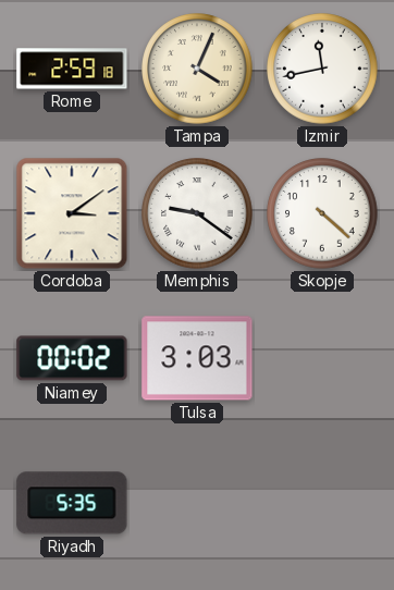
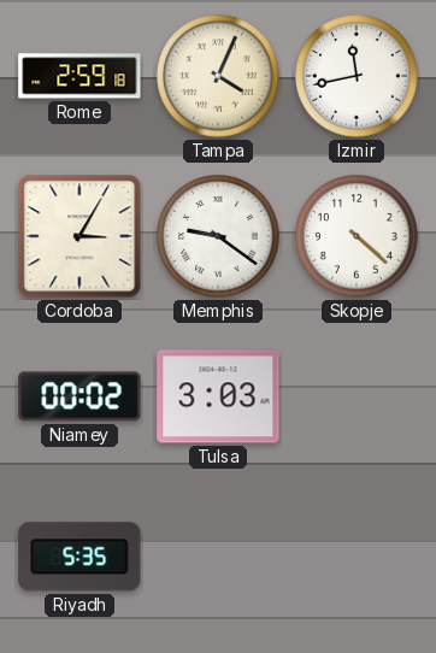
Cordoba: 3:09 -> 3:05 (79, 236)
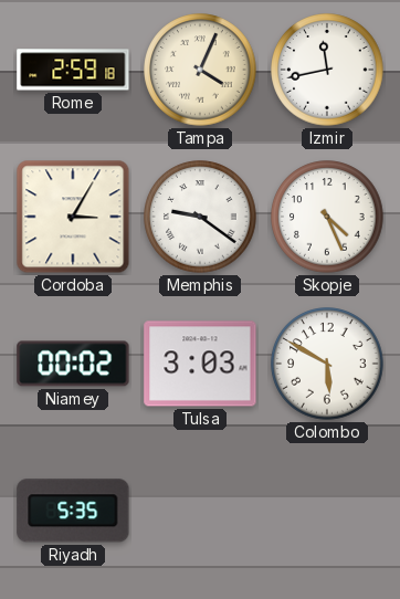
Skopje: 4:22 -> 4:26 (327, 217)
Colombo: none -> 5:50 (327, 364)
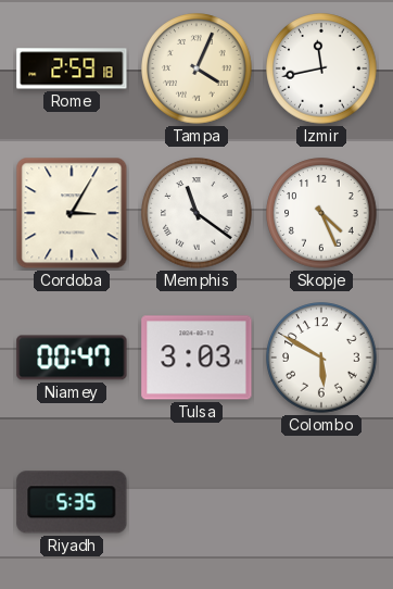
Memphis: 9:21 -> 11:21 (196, 213)
Niamey: 00:02 -> 00:47 (72, 358)
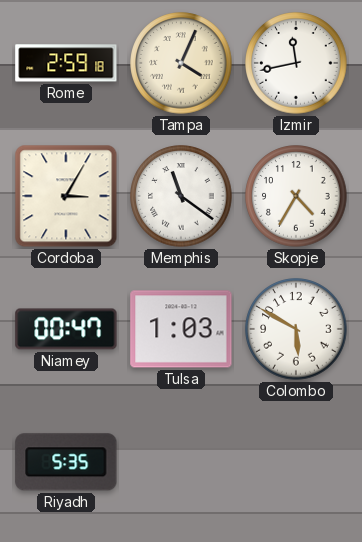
Skopje: 4:26 -> 4:35 (296, 196)
Tulsa: 3:03 -> 1:03 (181, 329)
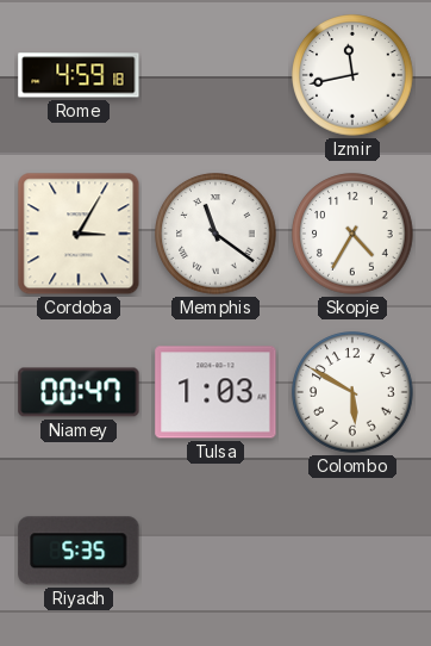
Rome: 2:59 -> 4:59 (79, 75)
Tampa: 4:04 -> none (181, 63)
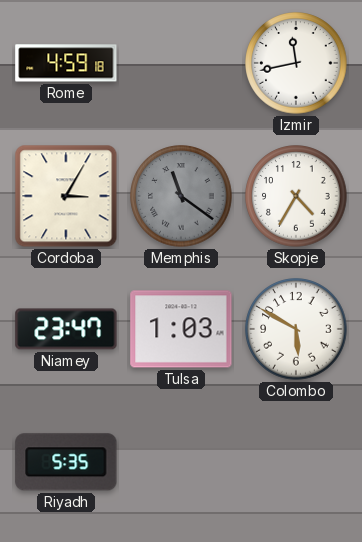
Memphis dial: white -> grey (181, 196)
Niamey: 00:47 -> 23:47 (66, 329)
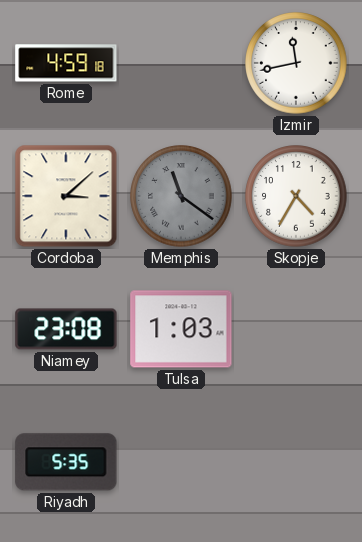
Cordoba: 3:05 -> 3:08 (66, 196)
Niamey: 23:47 -> 23:08 (66, 329)
Colombo: 5:50 -> none (296, 329)
